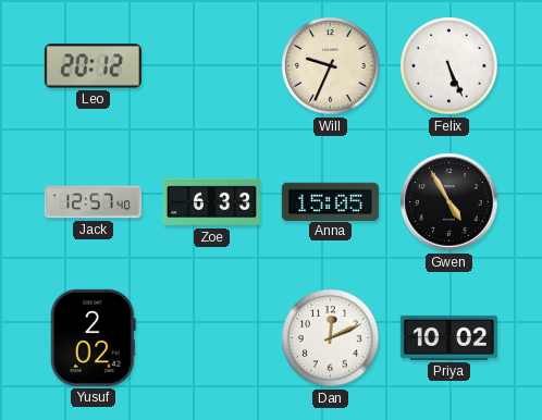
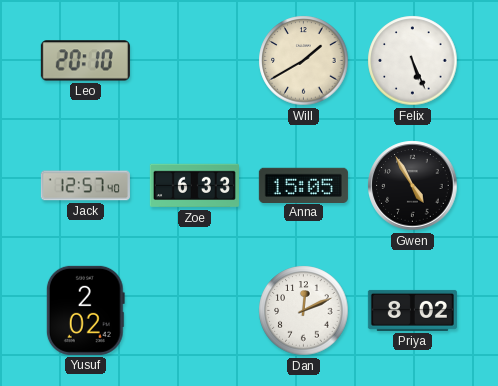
Leo: 20:12 -> 20:10 (85, 61)
Will: 9:34 -> 1:40 (304, 61)
Priya: 10:02 -> 8:02 (412, 310)
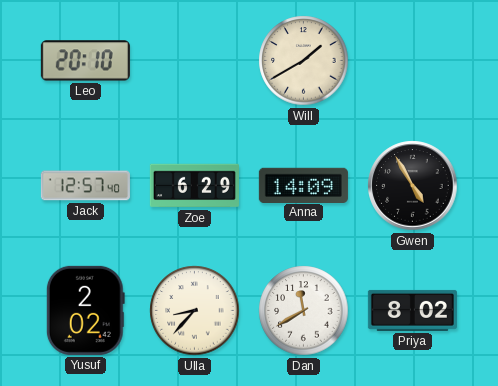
Felix: 5:26 -> none (413, 61)
Zoe: 6:33 -> 6:29 (194, 186)
Anna: 15:05 -> 14:09 (303, 185)
Ulla: none -> 8:37 (195, 311)
Dan: 12:11 -> 11:40 (304, 311)
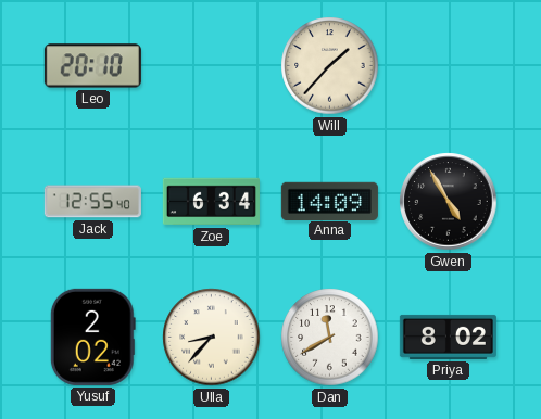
Will: 1:40 -> 1:37 (330, 66)
Jack: 12:57 -> 12:55 (92, 202)
Zoe: 6:29 -> 6:34 (211, 202)
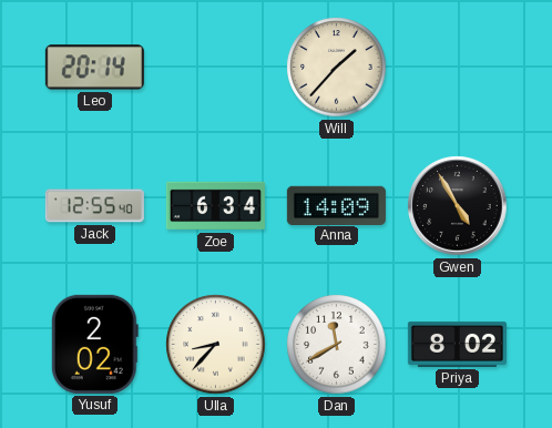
Leo: 20:10 -> 20:14 (94, 68)
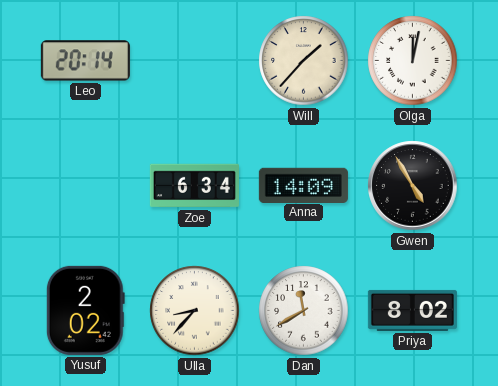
Olga: none -> 12:02 (413, 61)
Jack: 12:55 -> none (94, 206)
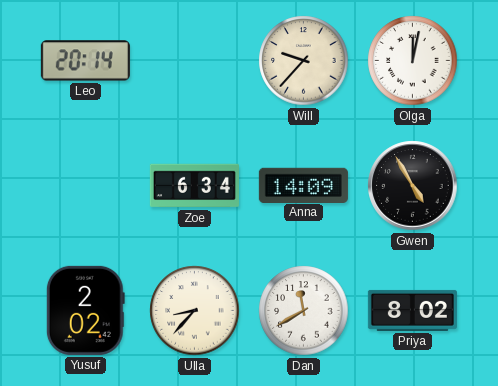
Will: 1:37 -> 9:37 (304, 61)
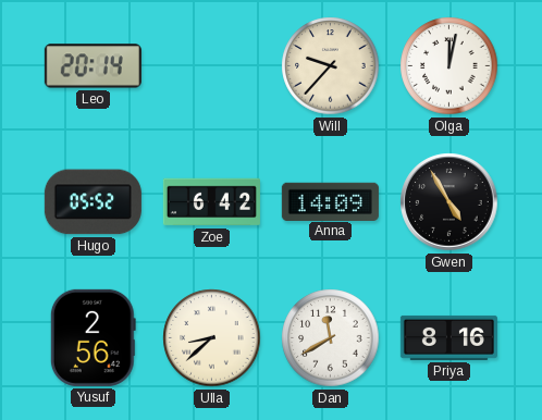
Hugo: none -> 05:52 (93, 202)
Zoe: 6:34 -> 6:42 (211, 202)
Yusuf: 2:02 -> 2:56 (93, 337)
Ulla: 8:37 -> 8:38 (212, 338)
Priya: 8:02 -> 8:16 (448, 337)
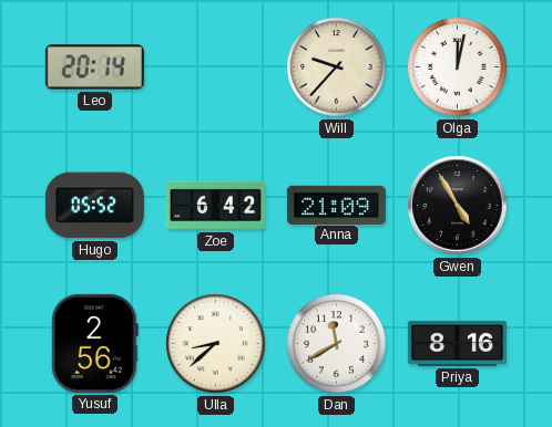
Anna: 14:09 -> 21:09 (336, 205)
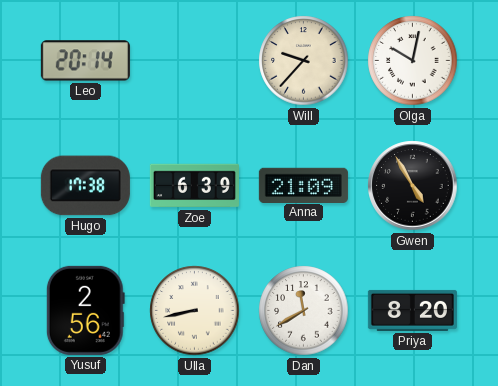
Olga: 12:02 -> 10:02 (413, 61)
Hugo: 05:52 -> 17:38 (85, 186)
Zoe: 6:42 -> 6:39 (194, 186)
Ulla: 8:38 -> 8:43 (195, 311)
Priya: 8:16 -> 8:20 (412, 310)
